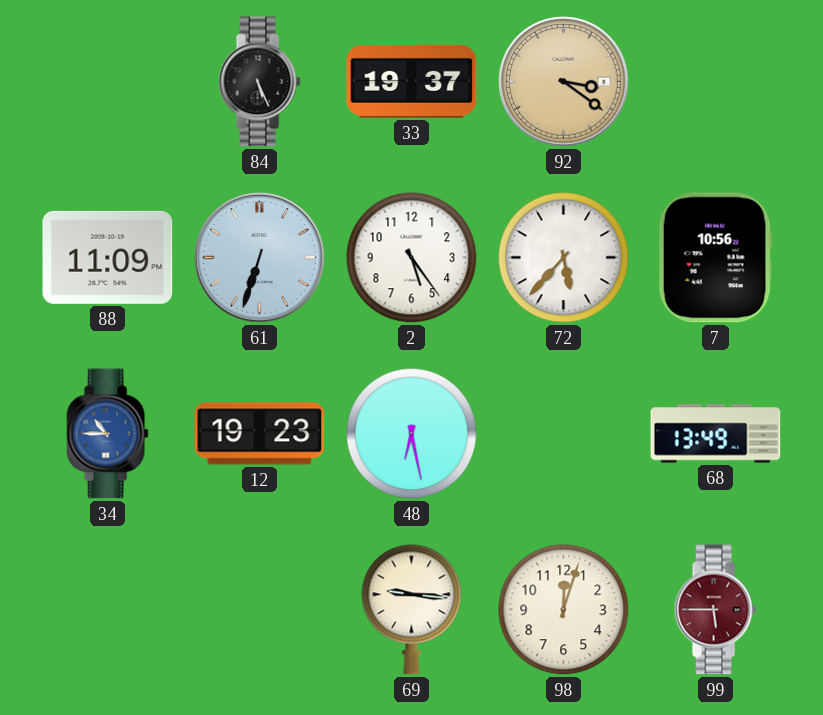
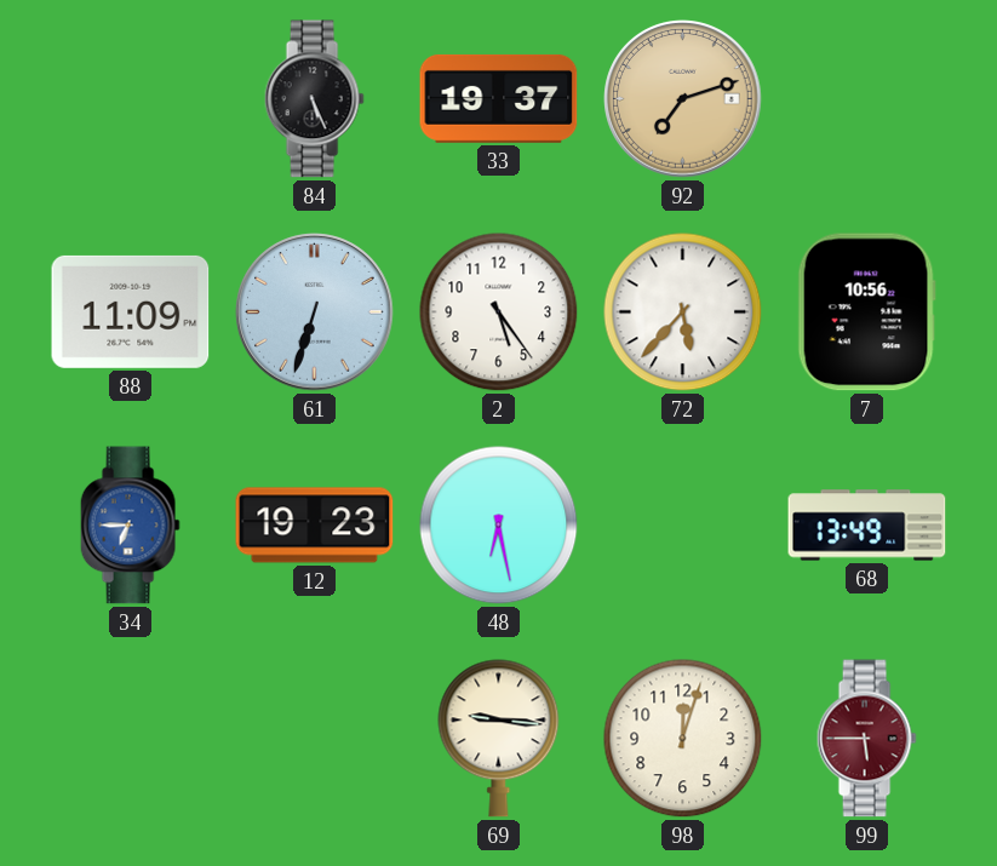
92: 3:21 -> 7:12 (683, 99)
34: 10:45 -> 6:45 (130, 526)
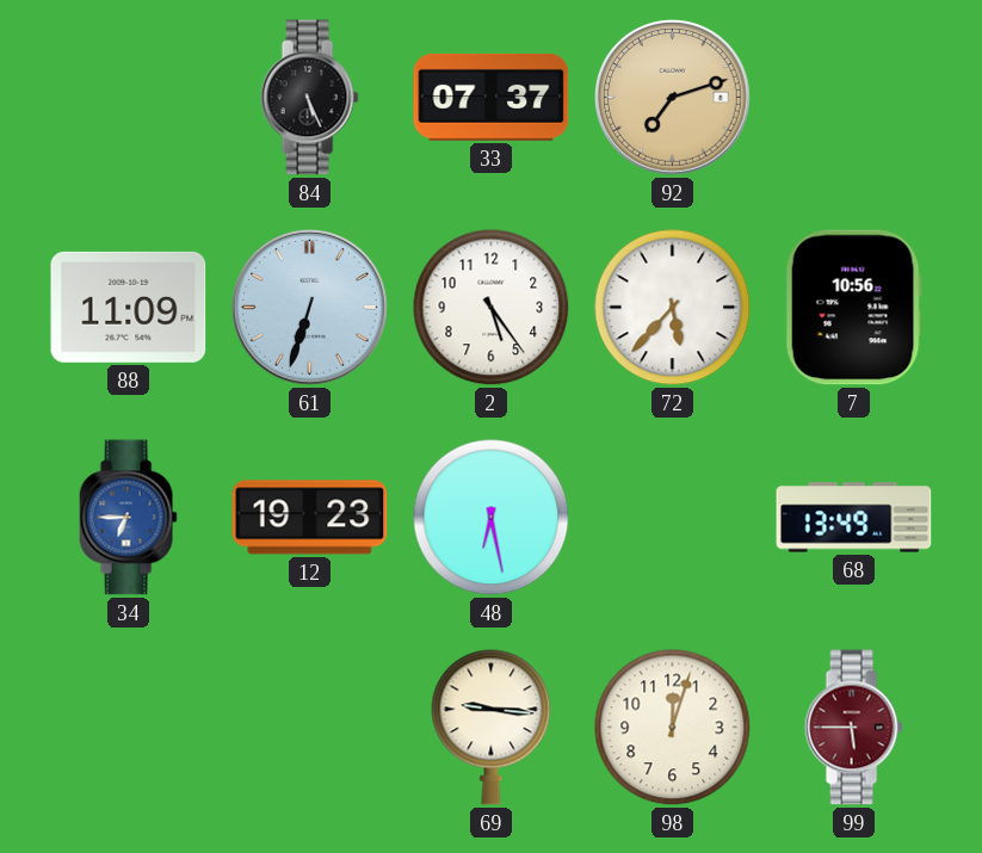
33: 19:37 -> 07:37 (492, 97)
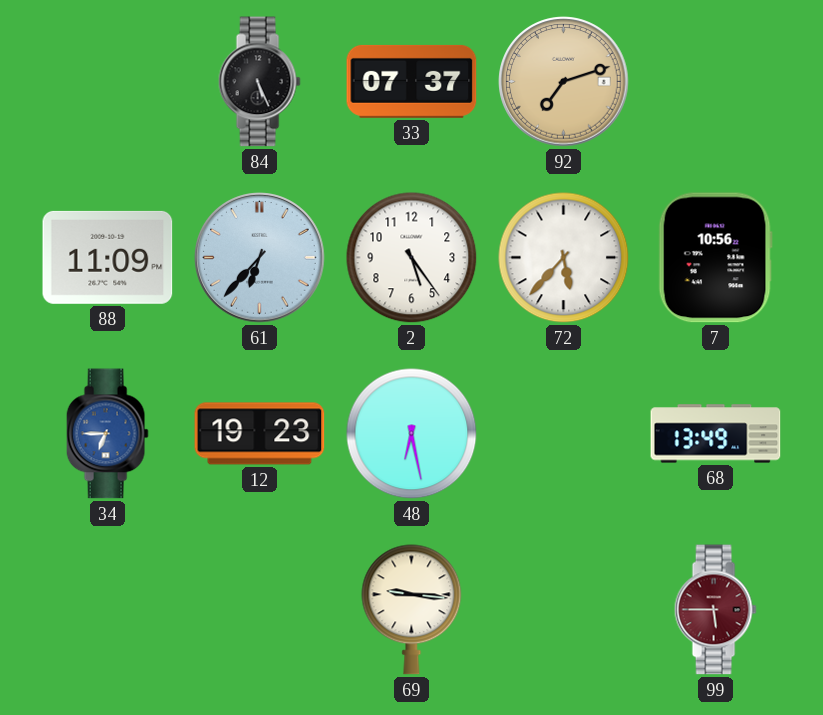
61: 6:33 -> 6:37 (260, 258)
98: 12:03 -> none (673, 728)
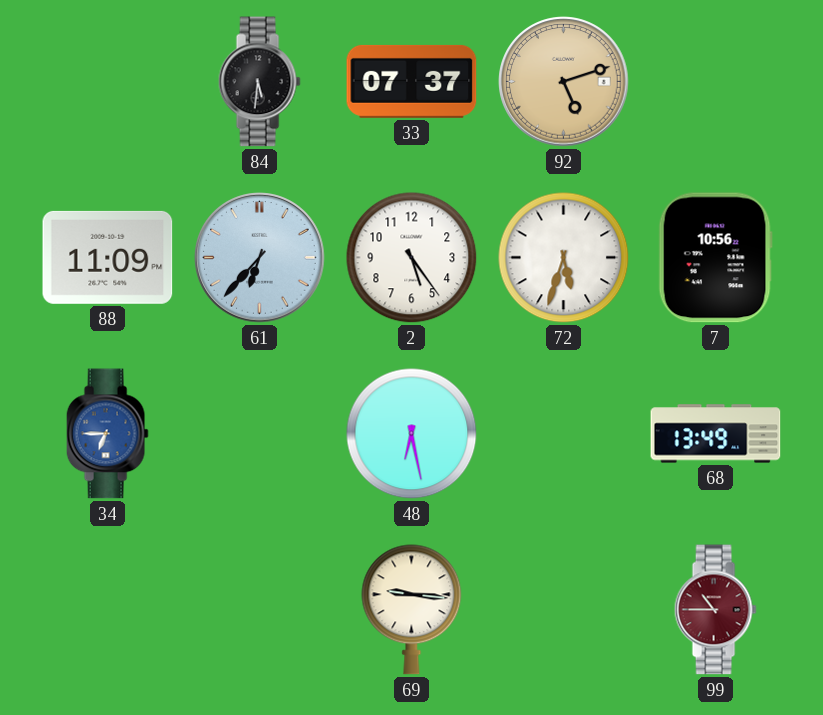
84: 5:26 -> 5:31 (259, 82)
92: 7:12 -> 5:12 (564, 82)
72: 5:37 -> 5:33 (564, 258)
12: 19:23 -> none (260, 434)
99: 5:45 -> 10:45 (715, 610)
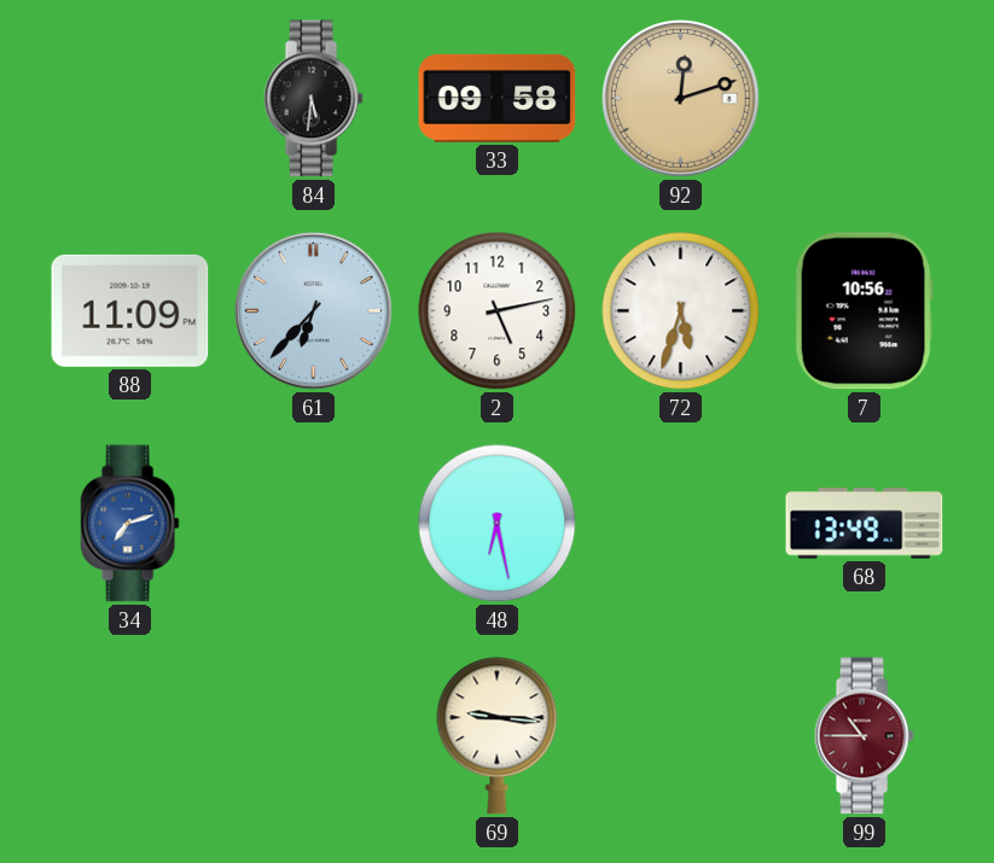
33: 07:37 -> 09:58 (498, 98)
92: 5:12 -> 12:12 (681, 99)
2: 5:24 -> 5:13 (498, 311)
34: 6:45 -> 7:12 (129, 524)
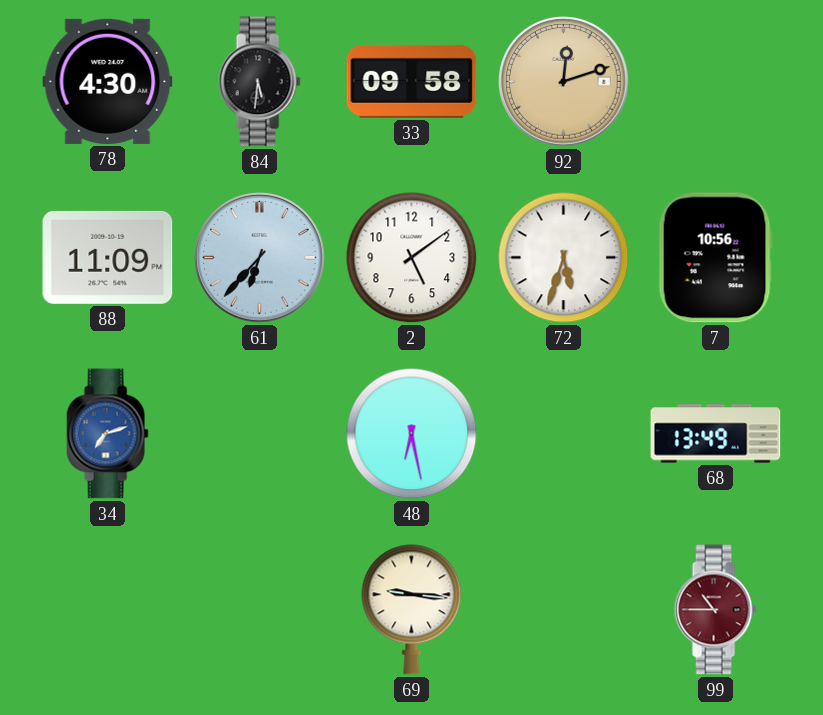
78: none -> 4:30 (108, 81)
2: 5:13 -> 5:09 (412, 258)
